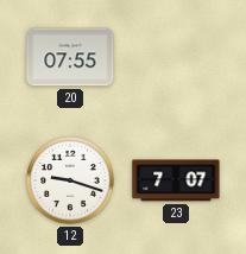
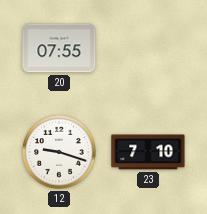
23: 7:07 -> 7:10 (148, 152)
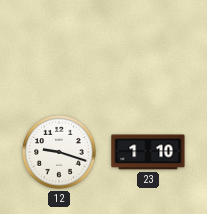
20: 07:55 -> none (59, 48)
23: 7:10 -> 1:10 (148, 152)
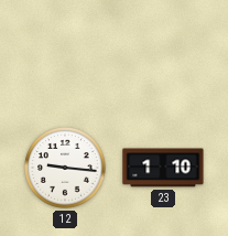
12: 9:18 -> 9:16 (65, 168)
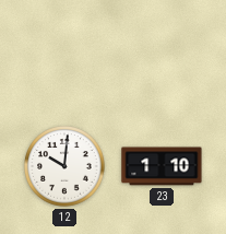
12: 9:16 -> 10:01 (64, 166)
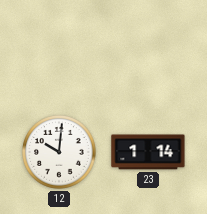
23: 1:10 -> 1:14 (148, 152)
